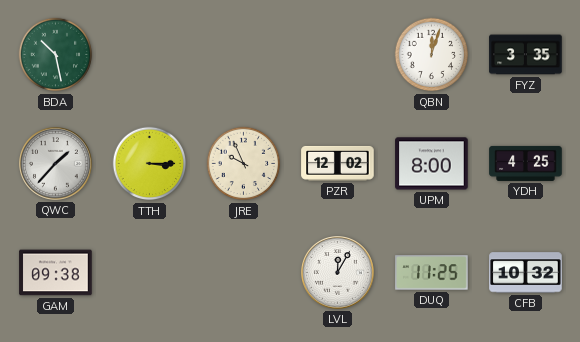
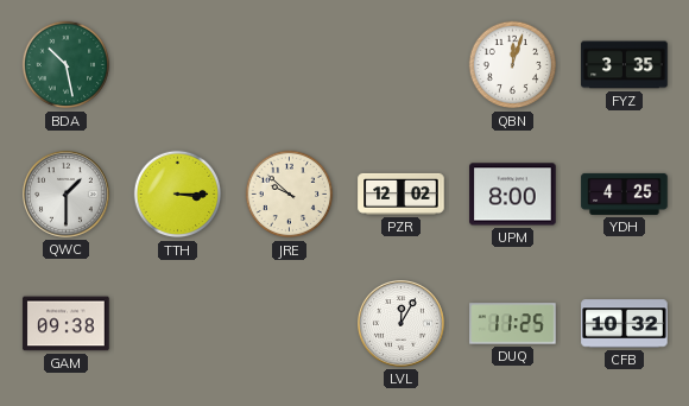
QWC: 1:37 -> 1:30 (67, 195)
JRE: 9:56 -> 9:52 (290, 195)
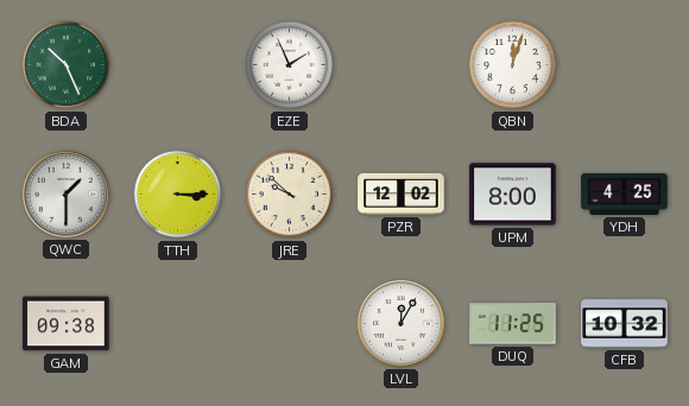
BDA: 10:28 -> 10:26 (67, 65)
EZE: none -> 1:56 (290, 65)
FYZ: 3:35 -> none (625, 65)
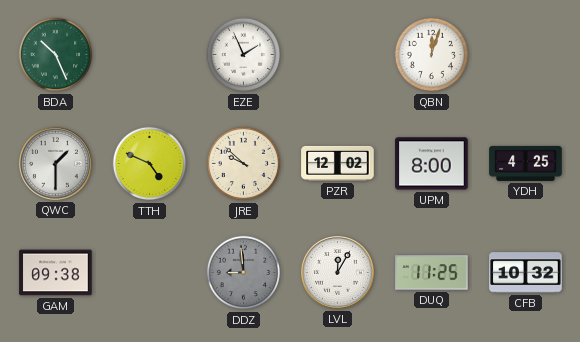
TTH: 3:15 -> 4:49 (150, 164)
DDZ: none -> 8:59 (244, 273)
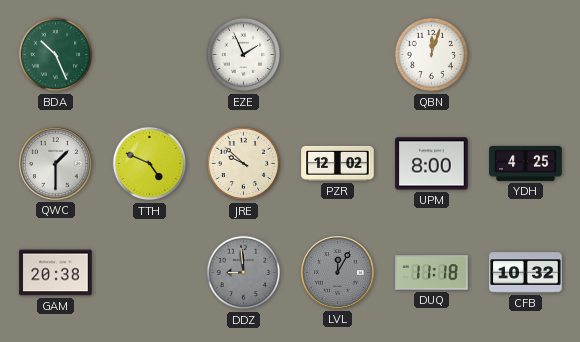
GAM: 09:38 -> 20:38 (56, 273)
LVL dial: white -> grey (338, 273)
DUQ: 11:25 -> 11:18 (432, 273)
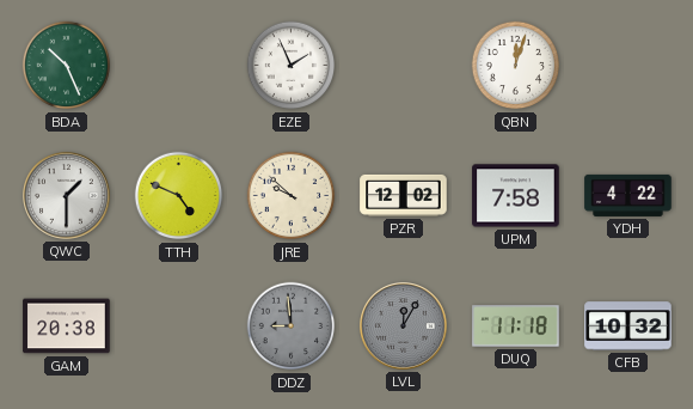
UPM: 8:00 -> 7:58 (516, 196)
YDH: 4:25 -> 4:22 (628, 195)
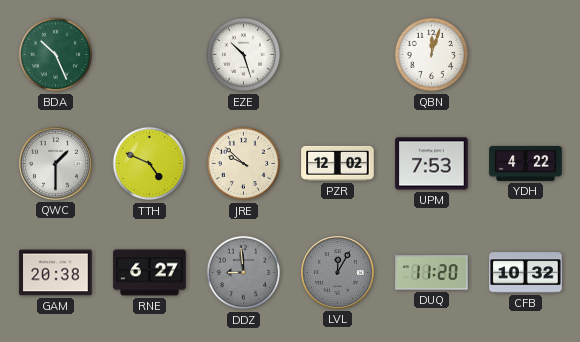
EZE: 1:56 -> 10:27 (244, 55)
UPM: 7:58 -> 7:53 (432, 164)
RNE: none -> 6:27 (150, 273)
DUQ: 11:18 -> 11:20 (432, 273)
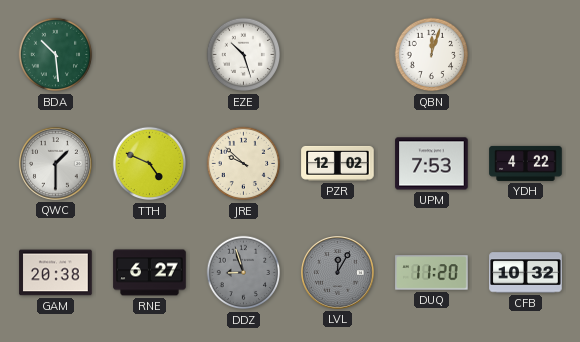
BDA: 10:26 -> 10:29 (56, 55)
DDZ: 8:59 -> 8:57 (244, 273)
